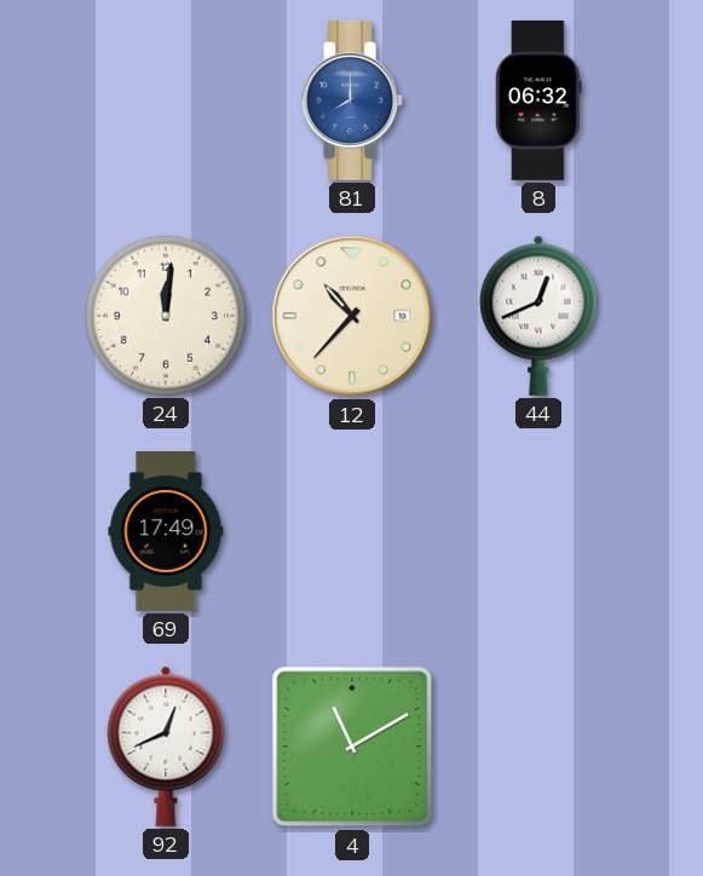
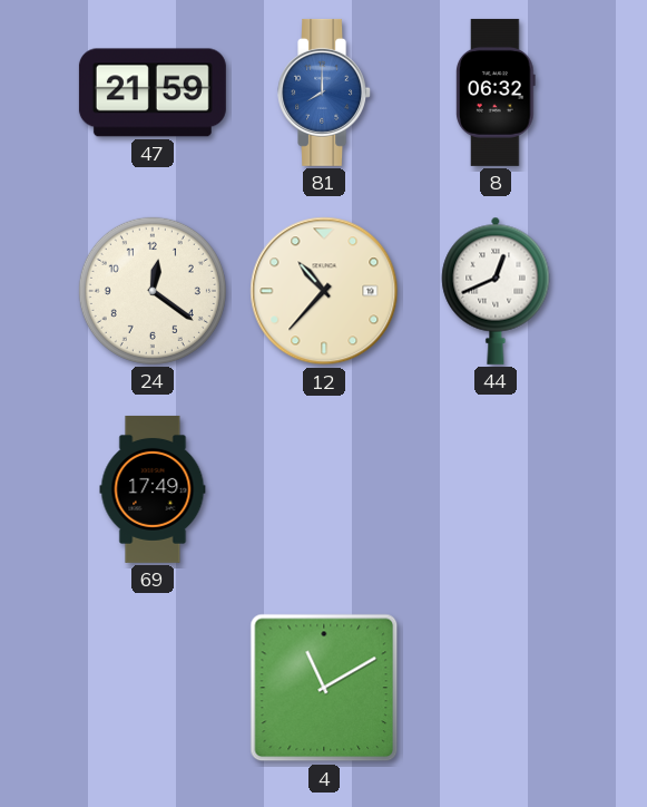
47: none -> 21:59 (153, 93)
24: 12:01 -> 12:21 (153, 291)
92: 12:41 -> none (166, 747)
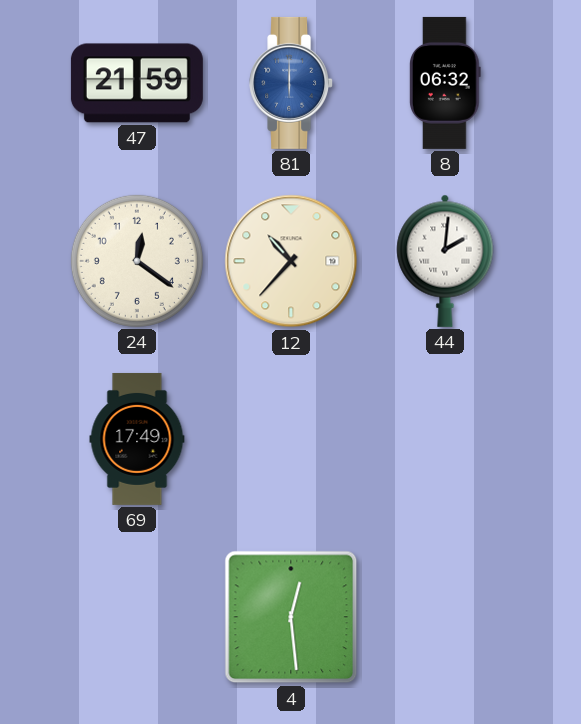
81: 8:00 -> 6:00 (292, 83)
44: 12:41 -> 2:01 (445, 261)
4: 11:10 -> 12:29 (291, 617)
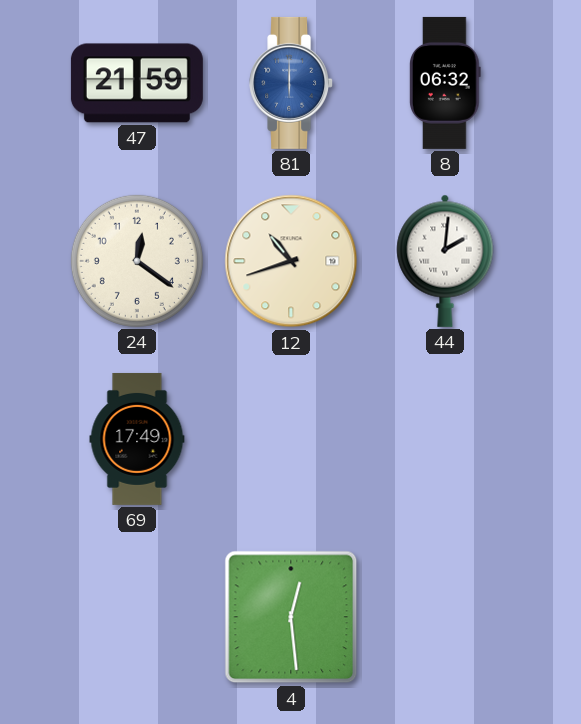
12: 10:37 -> 10:42 (291, 261)
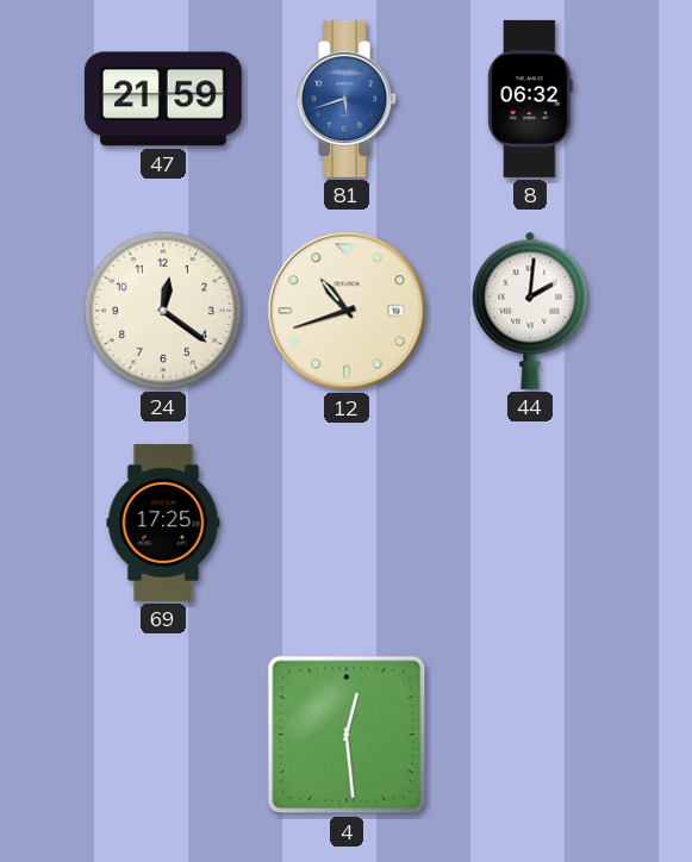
81: 6:00 -> 5:42 (348, 99)
69: 17:49 -> 17:25 (163, 523)
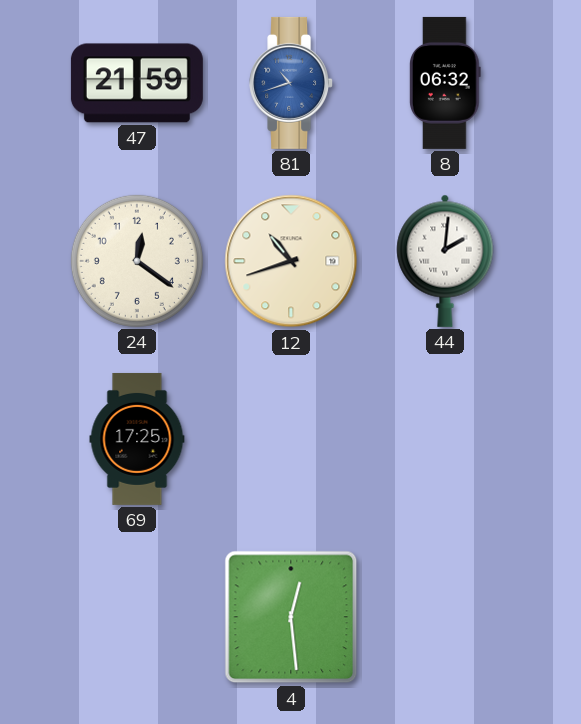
81: 5:42 -> 10:42 (292, 83)
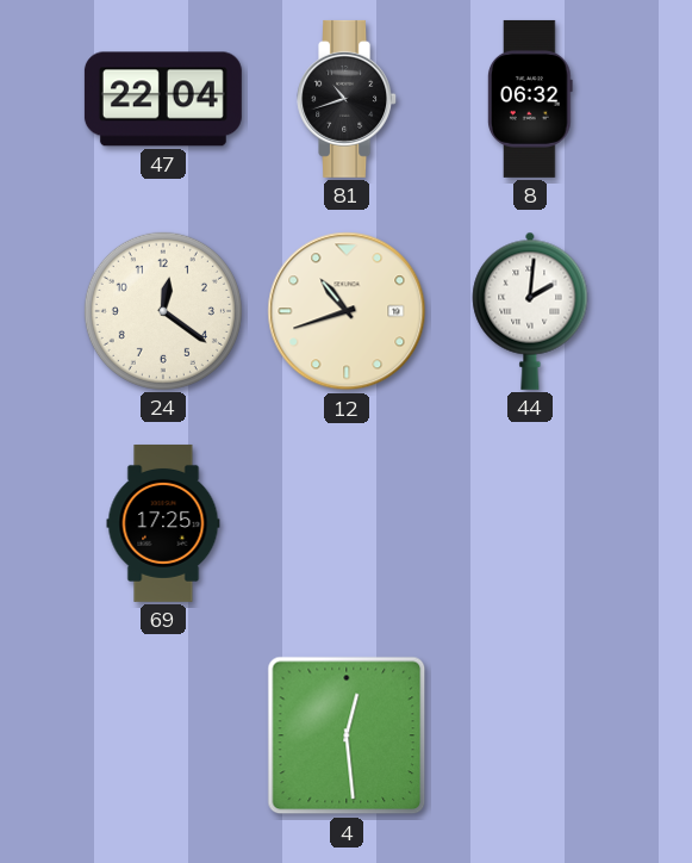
47: 21:59 -> 22:04 (163, 99)
81 dial: blue -> black (348, 99)
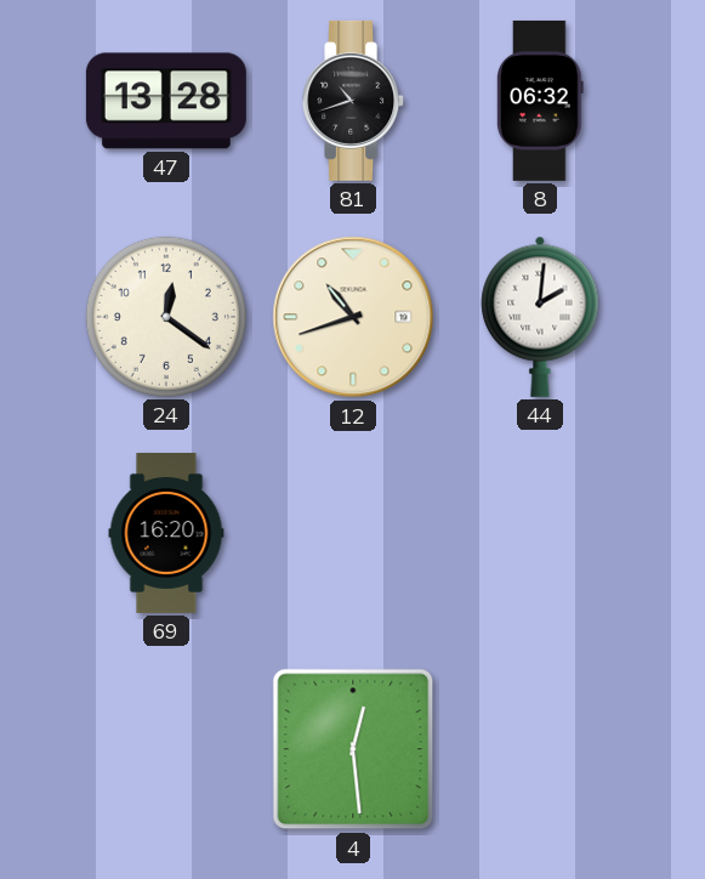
47: 22:04 -> 13:28 (166, 101)
69: 17:25 -> 16:20 (166, 533)
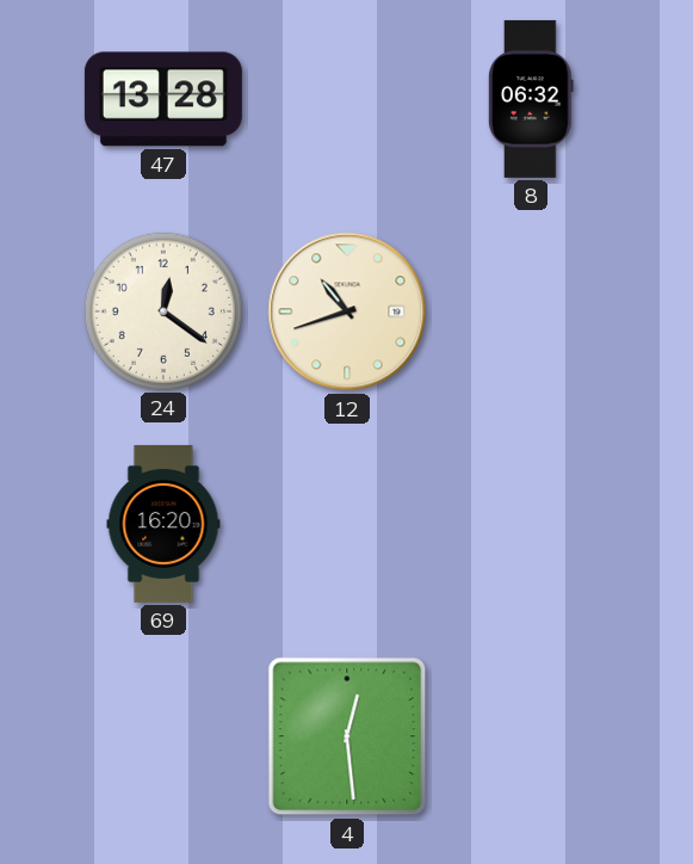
81: 10:42 -> none (354, 101)
44: 2:01 -> none (540, 317)
